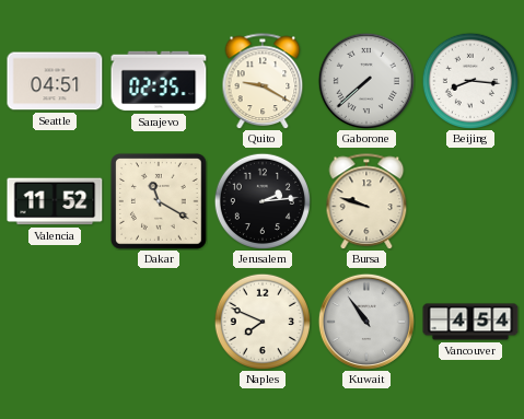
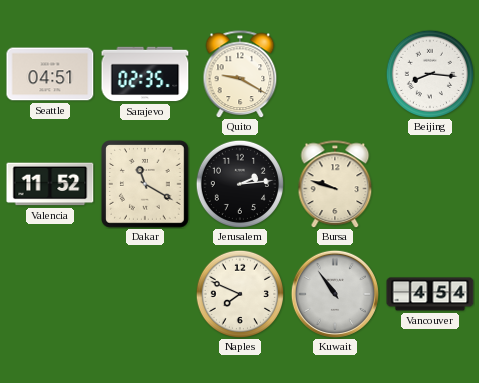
Gaborone: 7:38 -> none (366, 81)
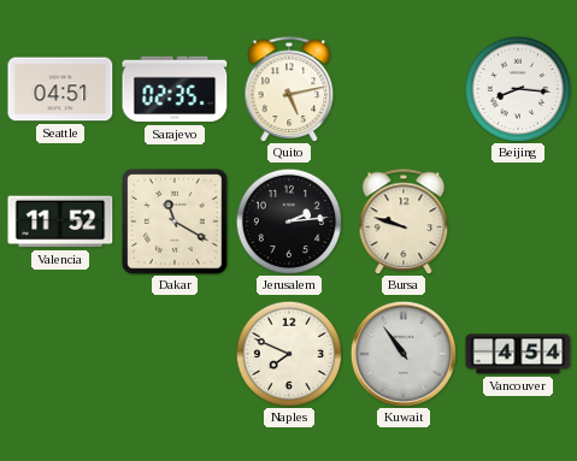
Quito: 9:20 -> 5:13 (289, 89)
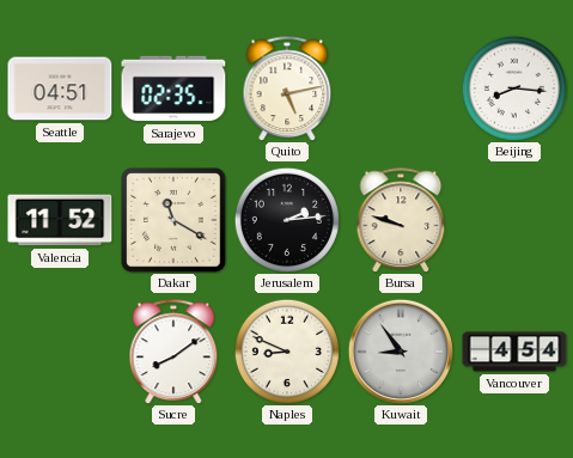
Sucre: none -> 8:09 (173, 352)
Naples: 7:49 -> 8:49 (286, 350)
Kuwait: 10:54 -> 8:54 (401, 352)
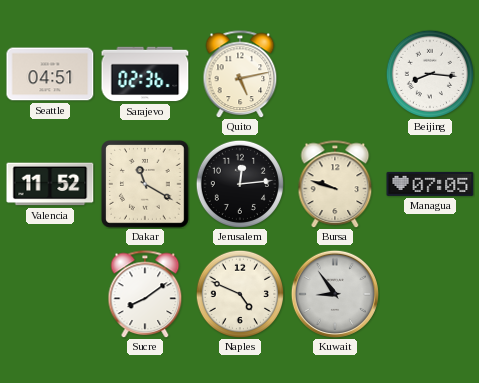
Sarajevo: 02:35 -> 02:36 (145, 74)
Jerusalem: 2:14 -> 12:14 (239, 183)
Managua: none -> 07:05 (430, 184)
Naples: 8:49 -> 4:49 (239, 293)
Vancouver: 4:54 -> none (514, 352)
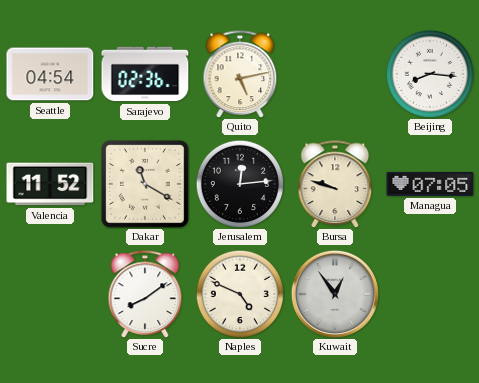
Seattle: 04:51 -> 04:54 (50, 74)
Kuwait: 8:54 -> 12:54 (335, 294)
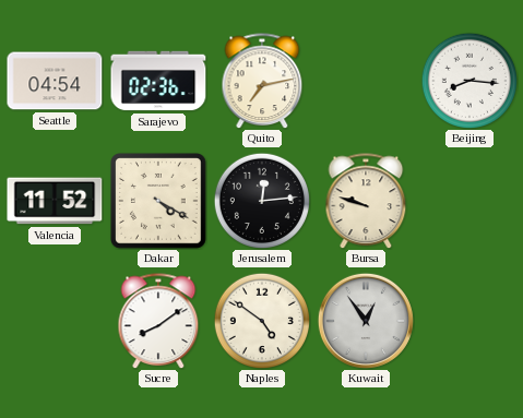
Quito: 5:13 -> 7:13 (262, 81)
Dakar: 11:20 -> 4:20 (159, 202)
Managua: 07:05 -> none (430, 184)
Naples: 4:49 -> 4:51 (261, 320)
